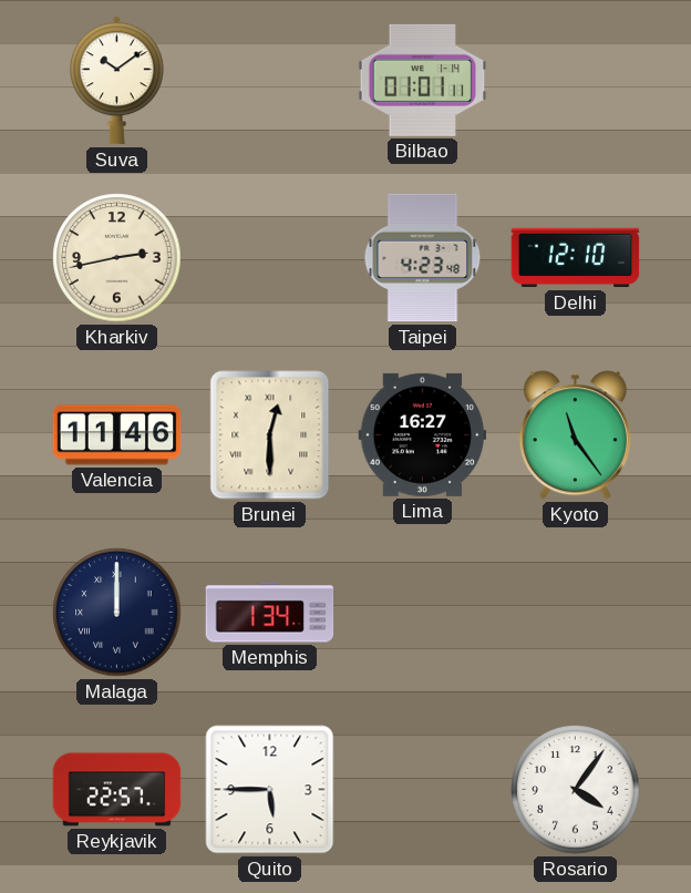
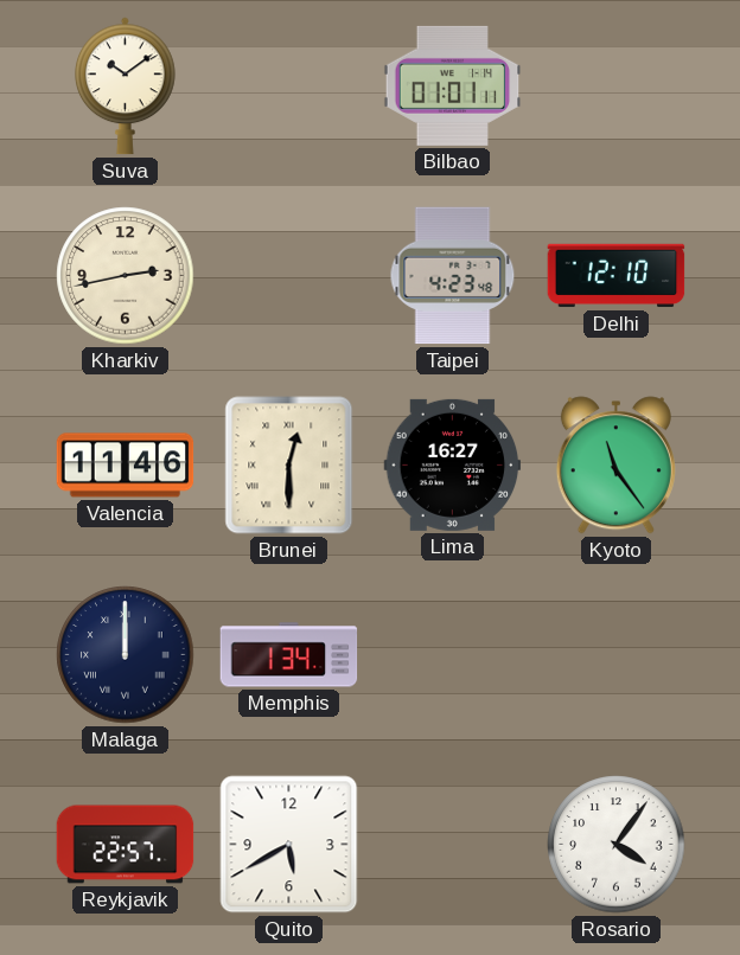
Quito: 5:45 -> 5:40 (289, 845)
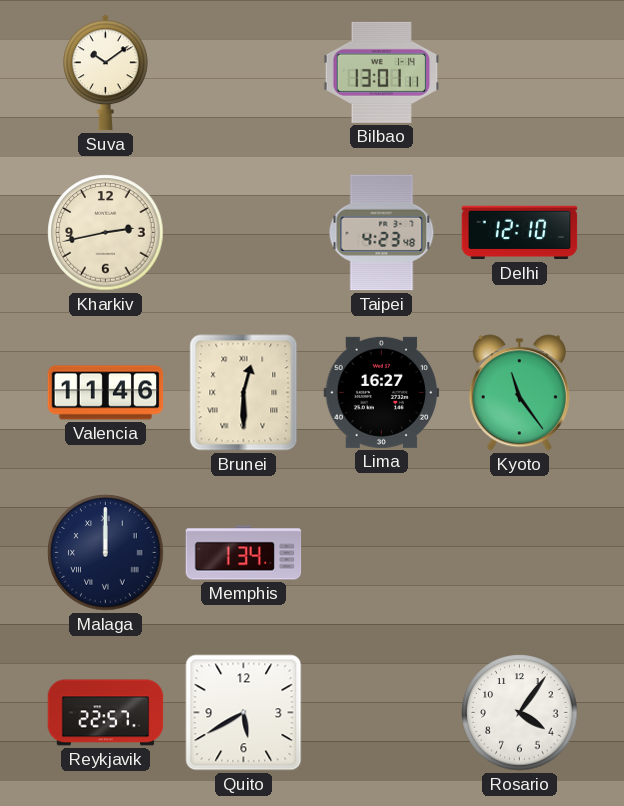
Bilbao: 01:01 -> 13:01 (382, 72)
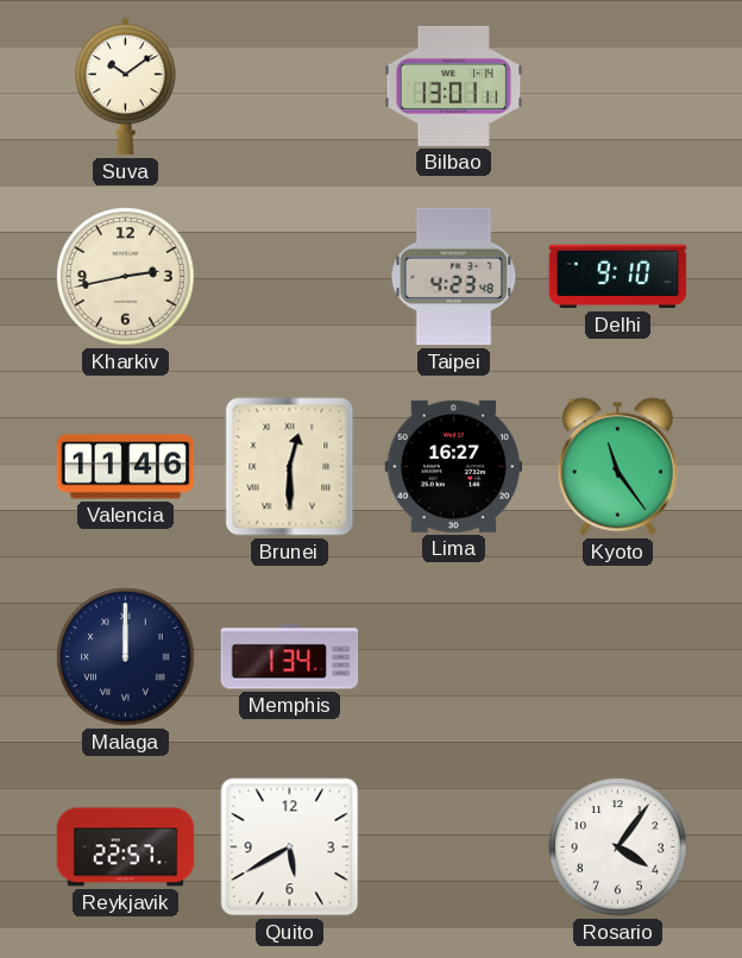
Delhi: 12:10 -> 9:10 (618, 277)
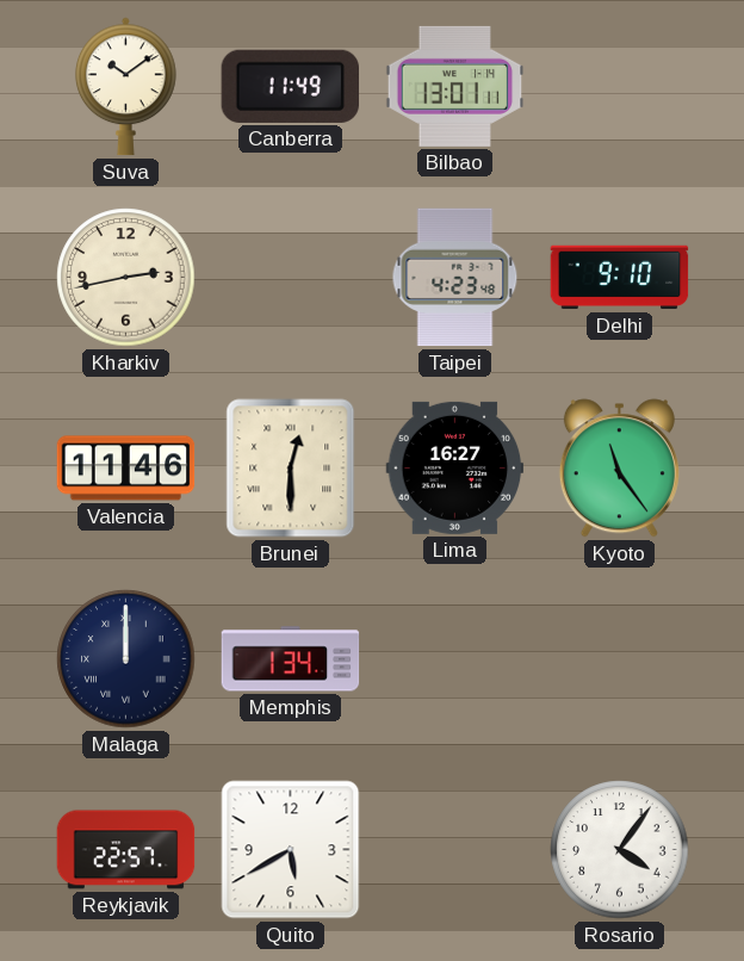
Canberra: none -> 11:49 (290, 86)
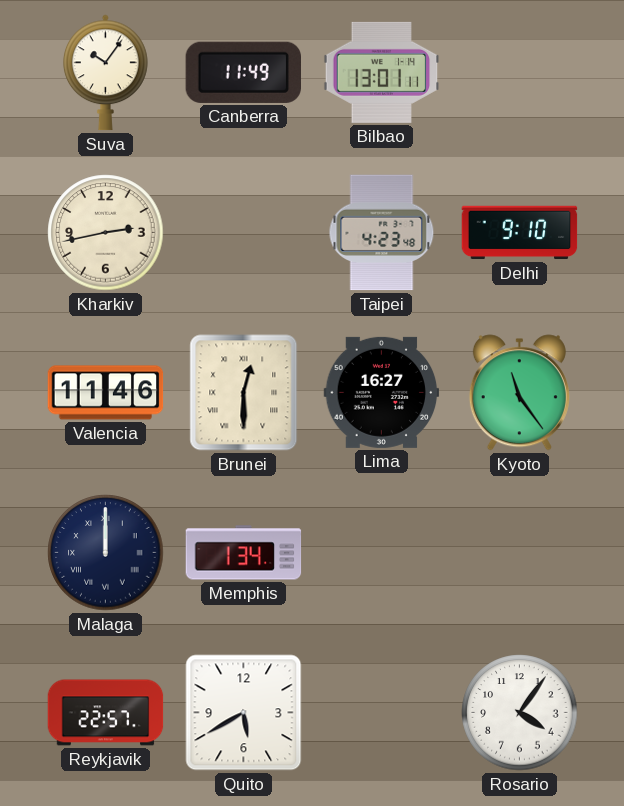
Suva: 10:09 -> 10:06 (106, 73)
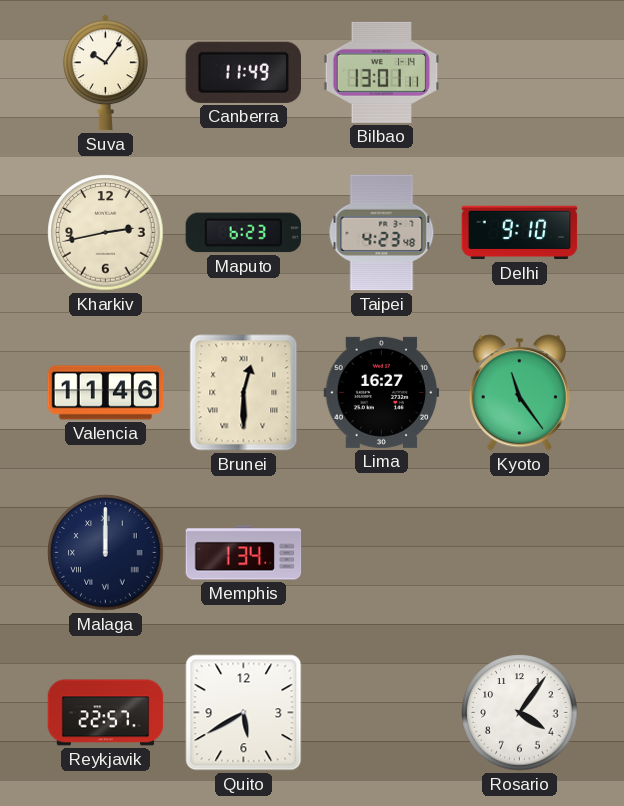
Maputo: none -> 6:23 (243, 233)
